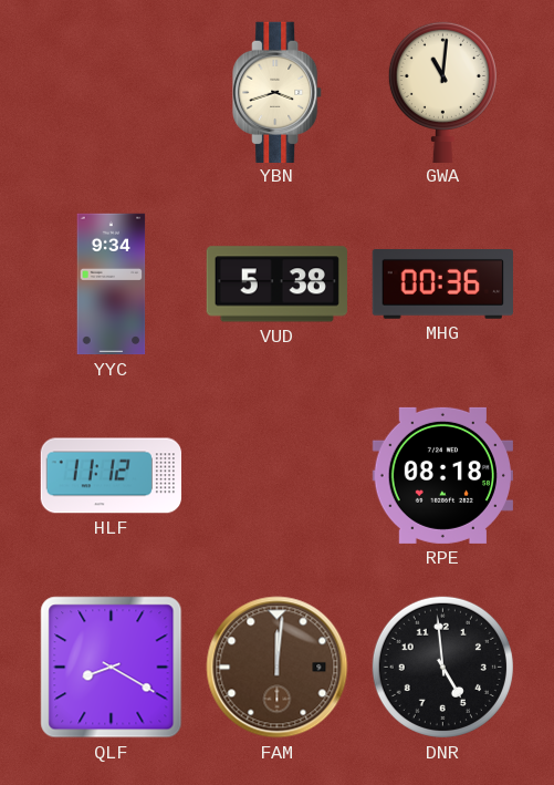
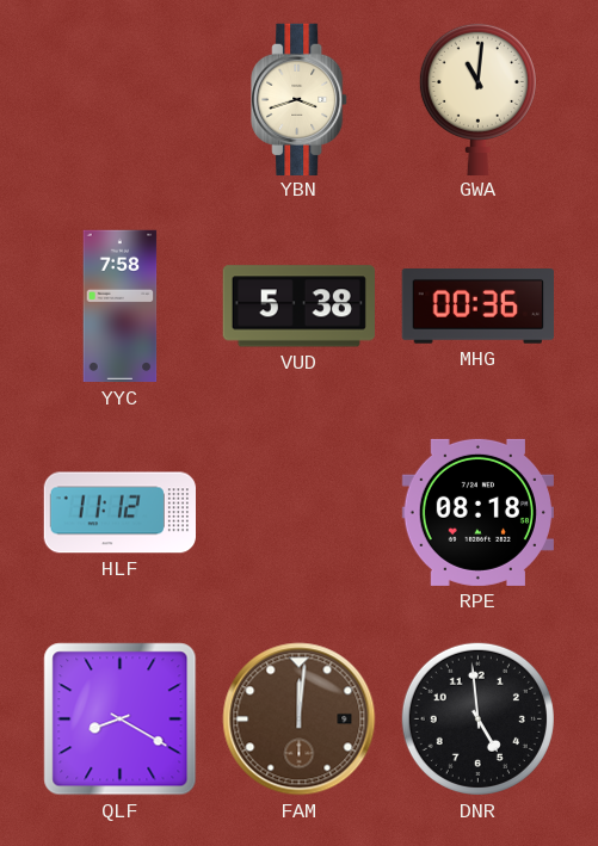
YYC: 9:34 -> 7:58 (121, 307)
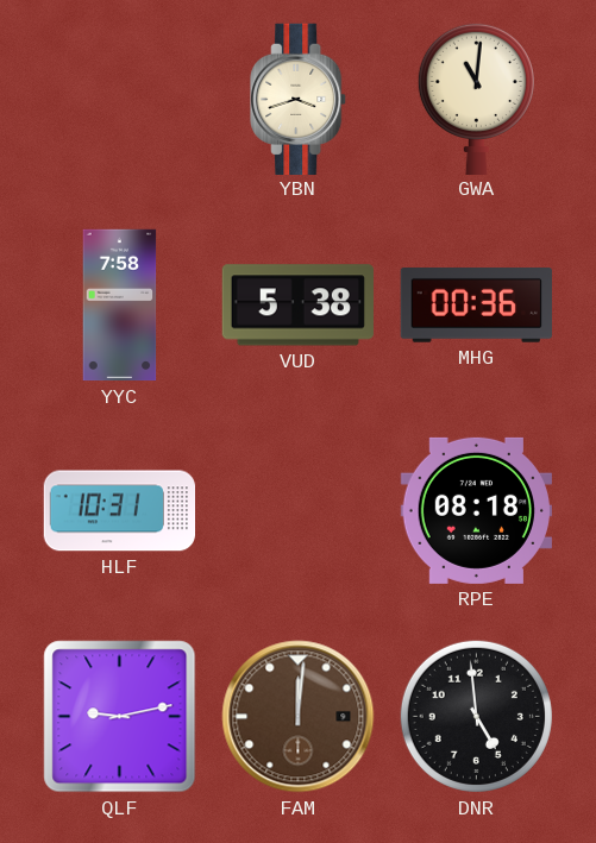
HLF: 11:12 -> 10:31 (119, 511)
QLF: 8:20 -> 9:13 (120, 717)
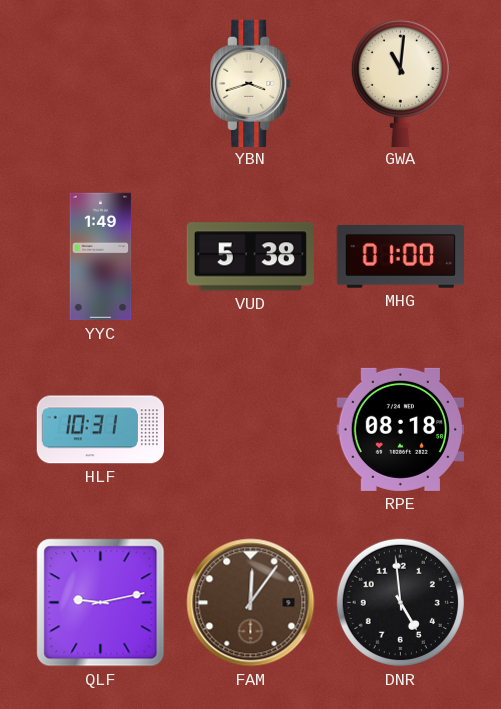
YYC: 7:58 -> 1:49 (101, 257)
MHG: 00:36 -> 01:00 (400, 257)
FAM: 12:01 -> 12:06 (251, 603)
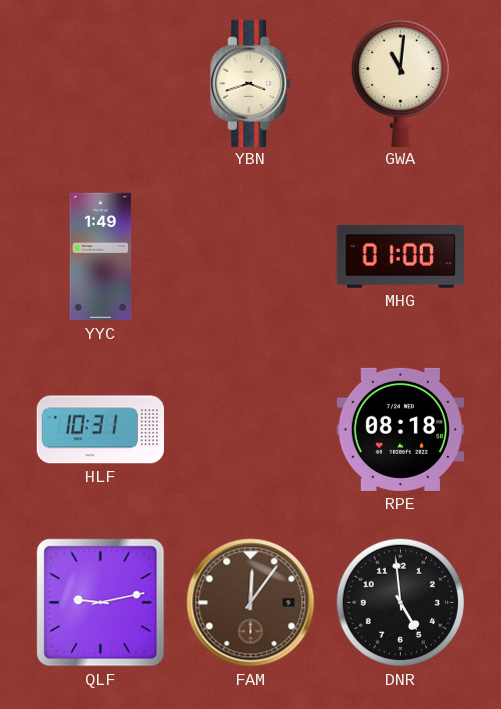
VUD: 5:38 -> none (250, 257)
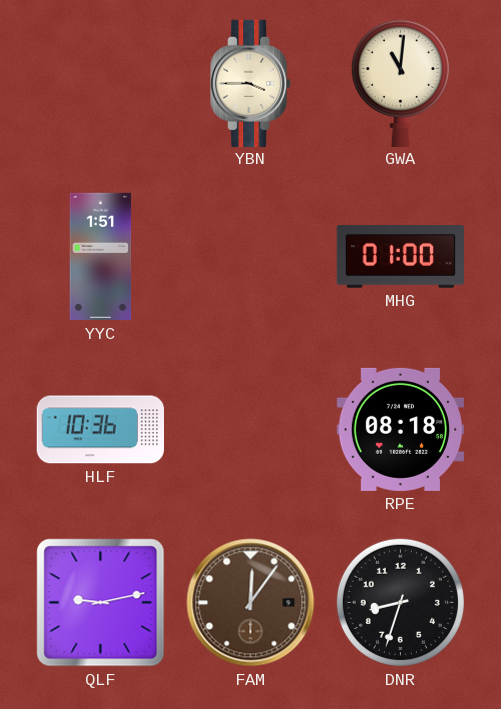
YBN: 3:42 -> 3:45 (251, 83)
YYC: 1:49 -> 1:51 (101, 257)
HLF: 10:31 -> 10:36 (100, 430)
DNR: 4:59 -> 8:33 (400, 602)
